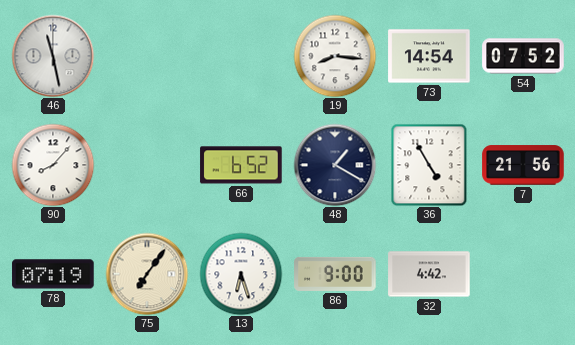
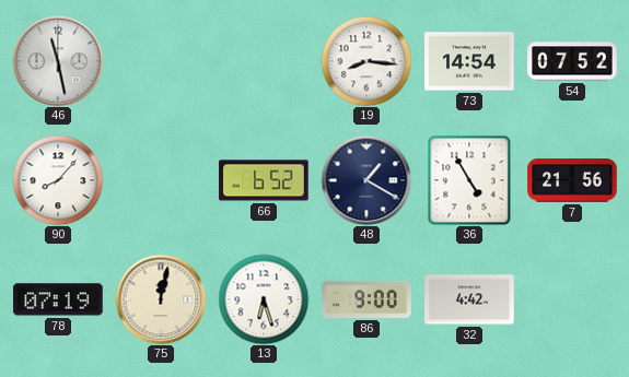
75: 7:06 -> 12:02 (161, 299)
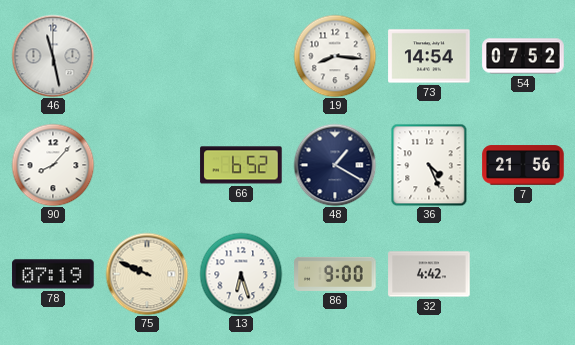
36: 4:55 -> 4:26 (429, 165)
75: 12:02 -> 9:49 (147, 274)
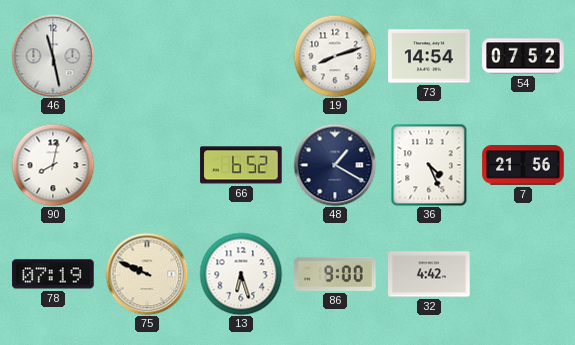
19: 8:16 -> 8:12 (335, 56)
90: 8:07 -> 8:02 (53, 165)
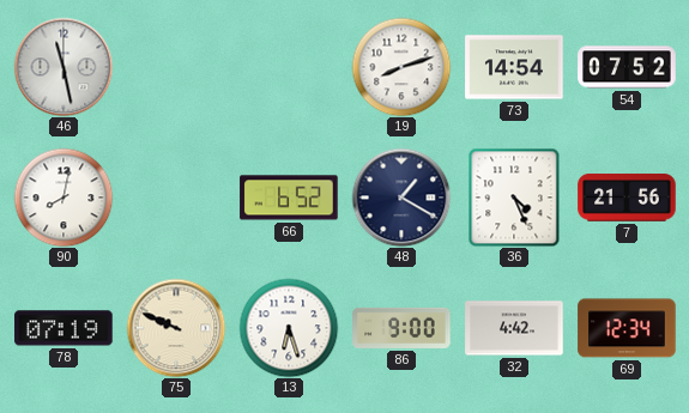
69: none -> 12:34 (627, 328)
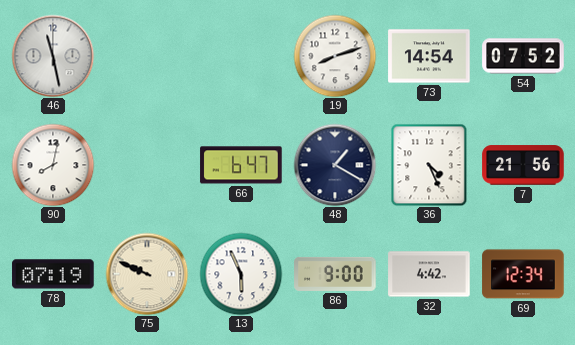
66: 6:52 -> 6:47 (241, 165)
13: 6:27 -> 5:56 (241, 274)
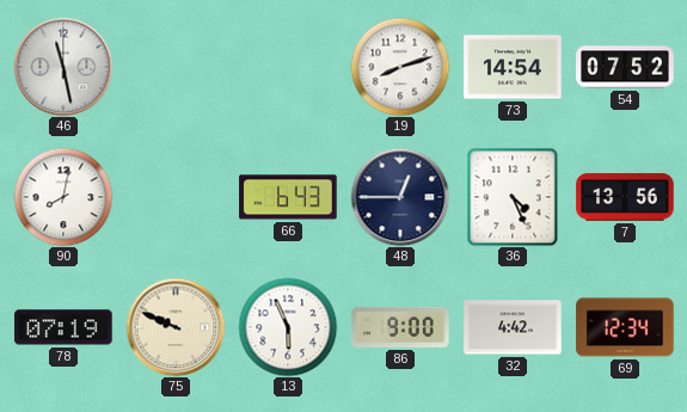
66: 6:47 -> 6:43 (288, 197)
48: 1:20 -> 12:45 (400, 197)
7: 21:56 -> 13:56 (625, 197)
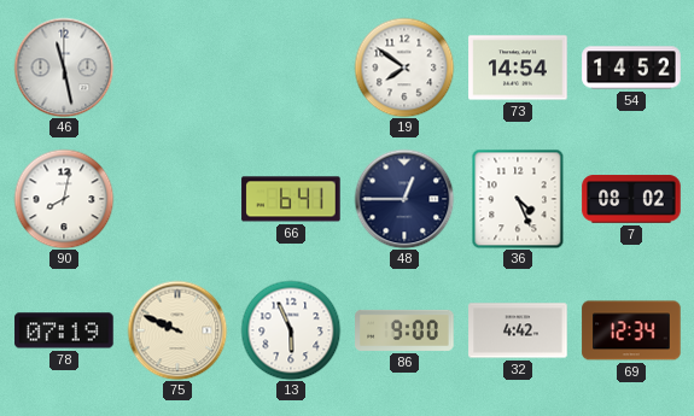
19: 8:12 -> 7:51 (404, 68)
54: 07:52 -> 14:52 (631, 68)
66: 6:43 -> 6:41 (291, 199)
7: 13:56 -> 08:02 (631, 199)
